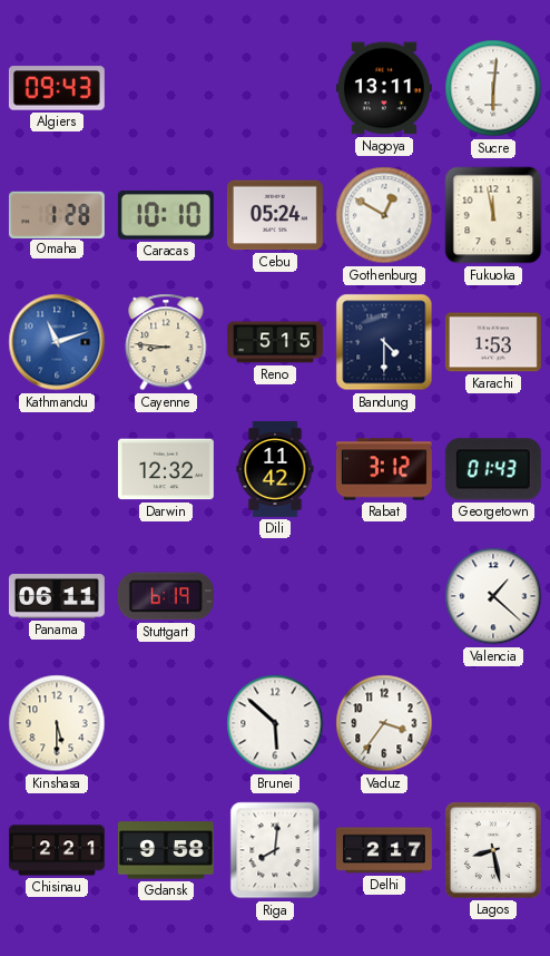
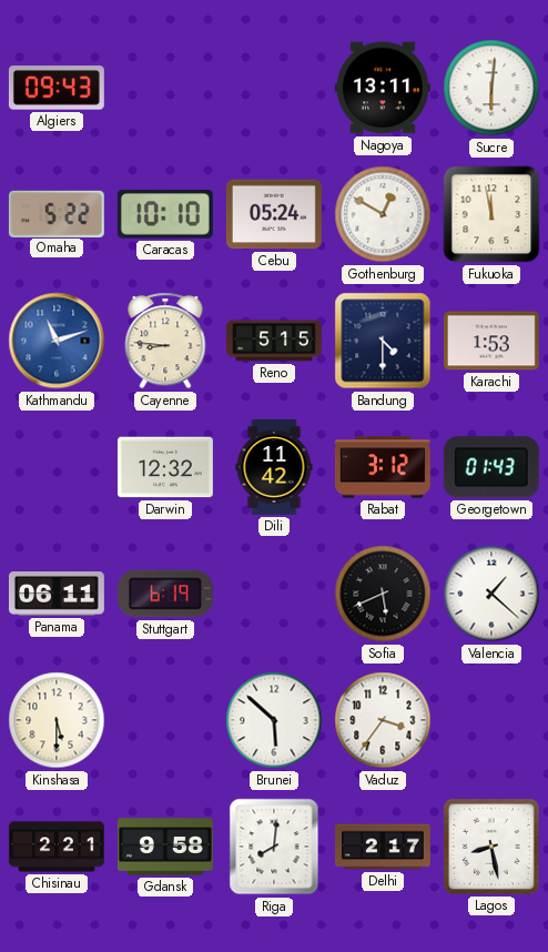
Omaha: 1:28 -> 5:22 (57, 213)
Sofia: none -> 5:41 (383, 594)
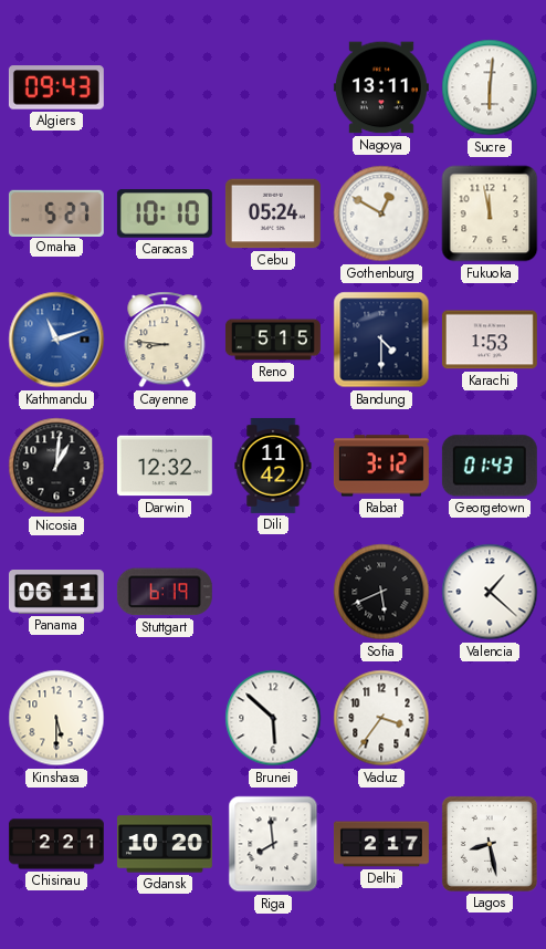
Omaha: 5:22 -> 5:27 (56, 212)
Nicosia: none -> 1:01 (56, 466)
Gdansk: 9:58 -> 10:20 (165, 844)
Riga: 8:01 -> 7:59 (273, 844)
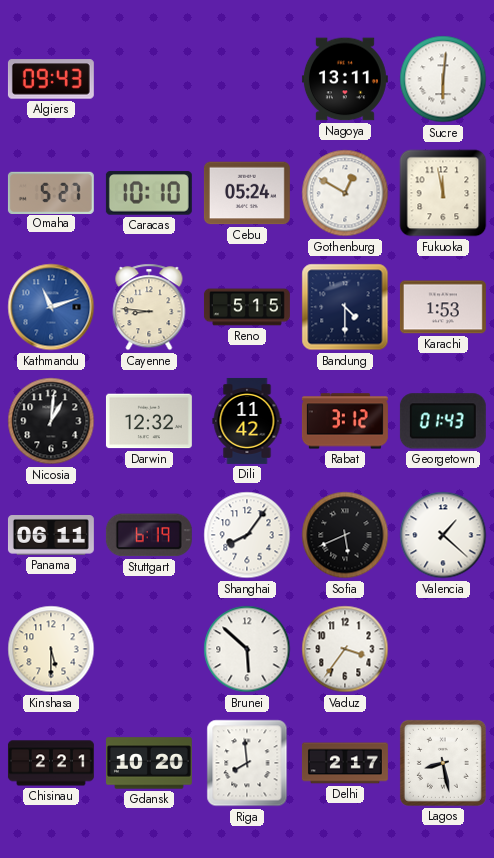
Shanghai: none -> 8:06 (247, 535)
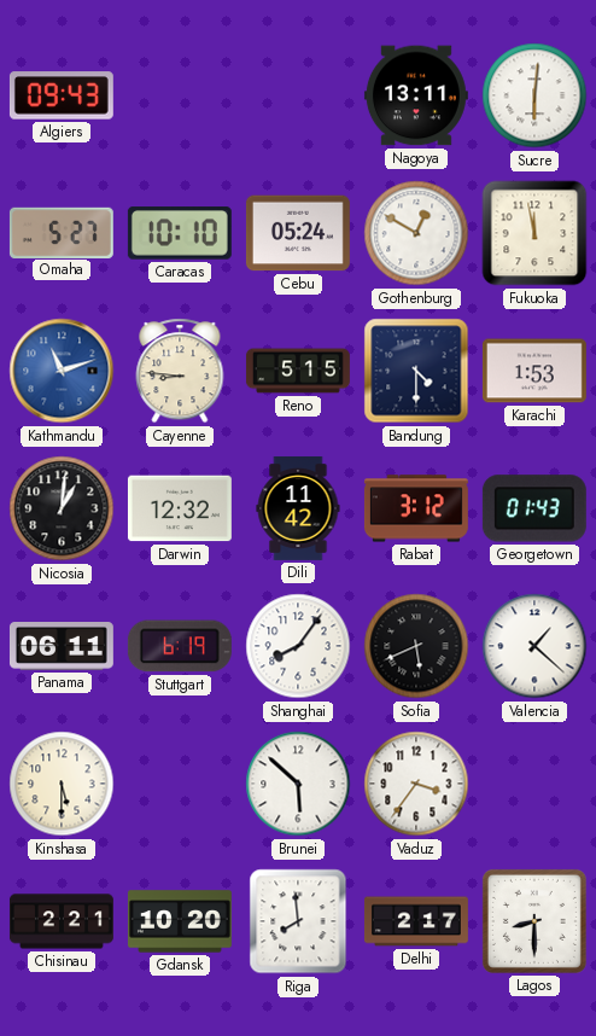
Lagos: 8:28 -> 8:30 (534, 921)
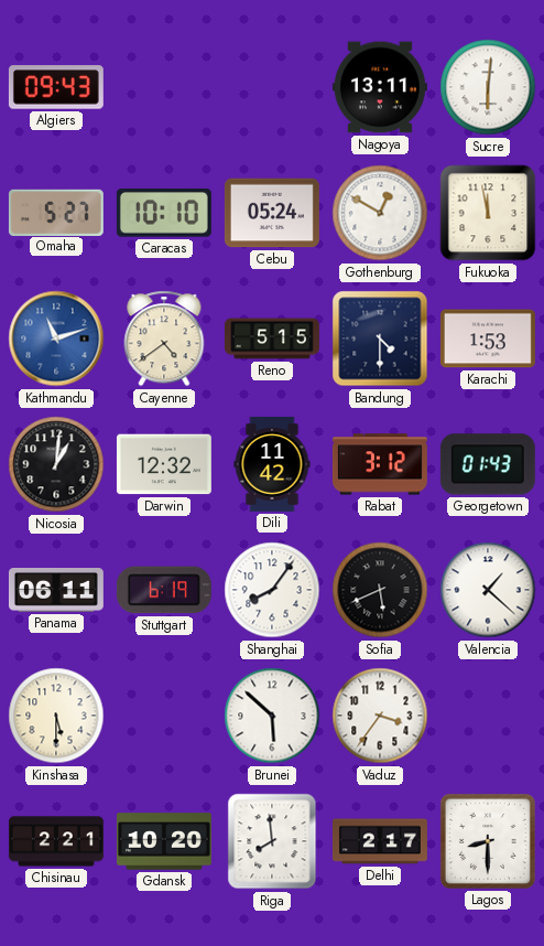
Cayenne: 8:46 -> 4:39 (164, 338)
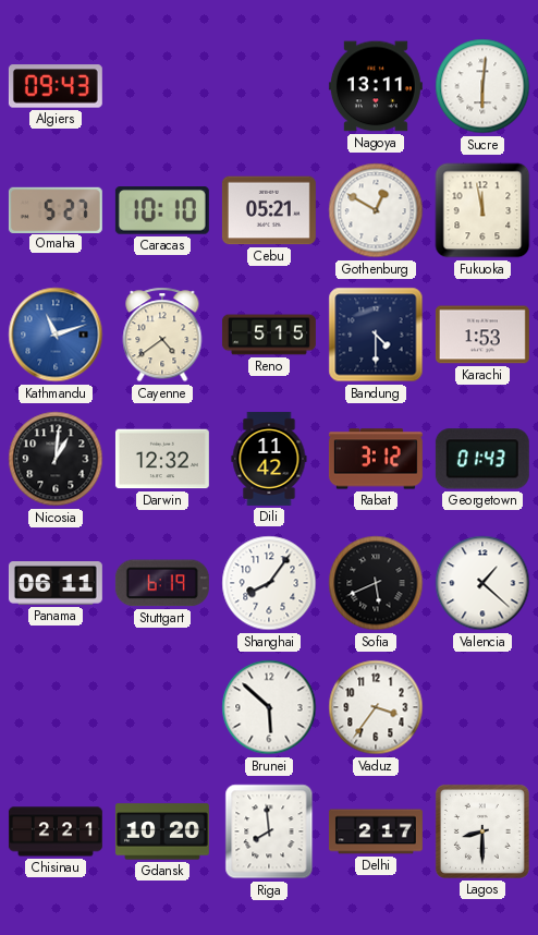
Cebu: 05:24 -> 05:21 (269, 210)
Kinshasa: 5:30 -> none (56, 716)
